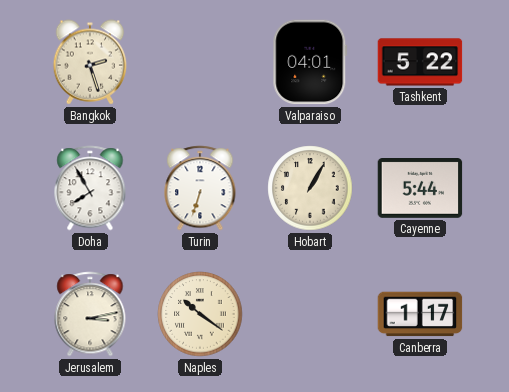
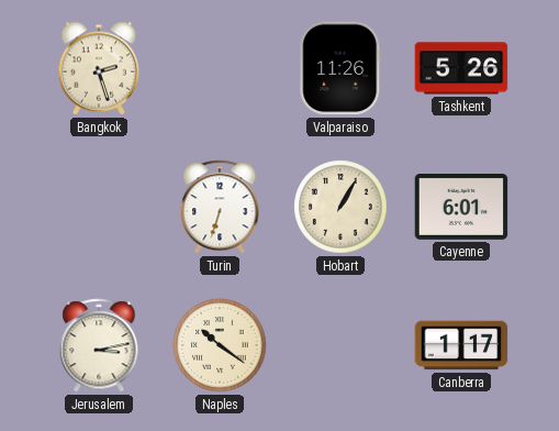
Valparaiso: 04:01 -> 11:26 (340, 68)
Tashkent: 5:22 -> 5:26 (461, 68)
Doha: 7:55 -> none (90, 188)
Cayenne: 5:44 -> 6:01 (461, 208)
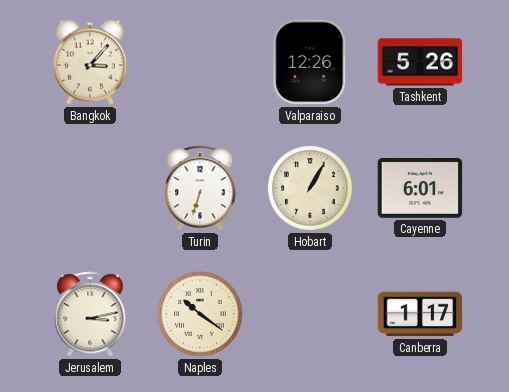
Bangkok: 2:27 -> 3:07 (90, 62)
Valparaiso: 11:26 -> 12:26 (310, 62)
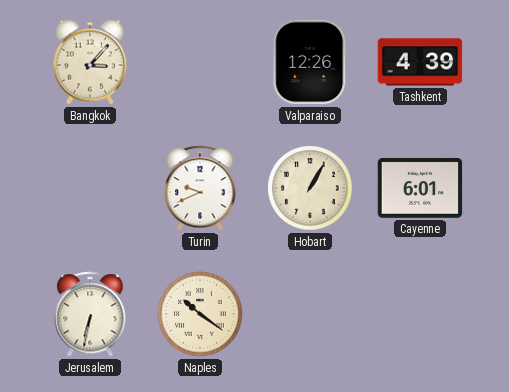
Tashkent: 5:26 -> 4:39 (420, 62)
Turin: 6:33 -> 9:41 (200, 188)
Jerusalem: 3:13 -> 6:32 (90, 314)
Canberra: 1:17 -> none (420, 314)
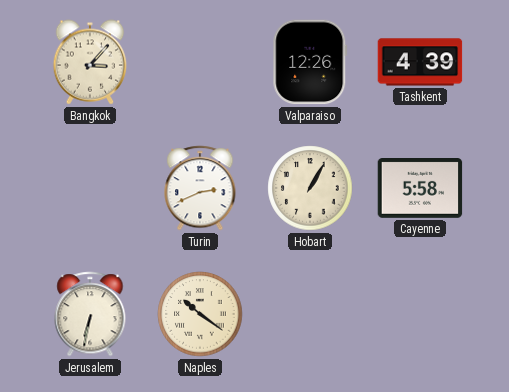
Turin: 9:41 -> 2:41 (200, 188)
Cayenne: 6:01 -> 5:58 (420, 189)
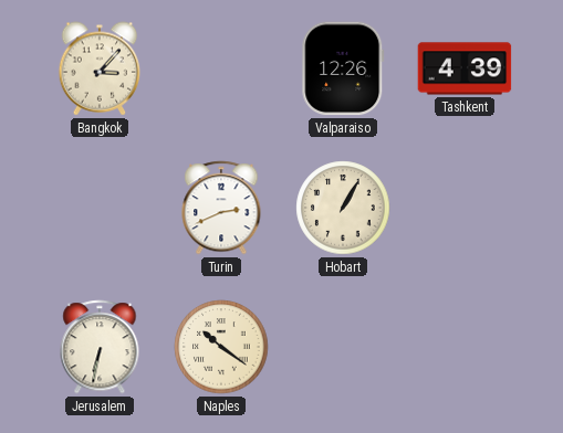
Cayenne: 5:58 -> none (420, 189)
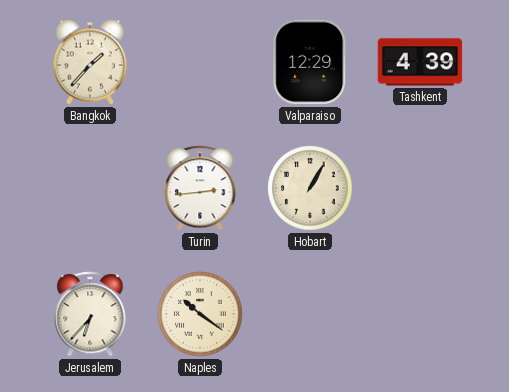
Bangkok: 3:07 -> 1:37 (90, 62)
Valparaiso: 12:26 -> 12:29 (310, 62)
Turin: 2:41 -> 2:44 (200, 188)
Jerusalem: 6:32 -> 6:37 (90, 314)
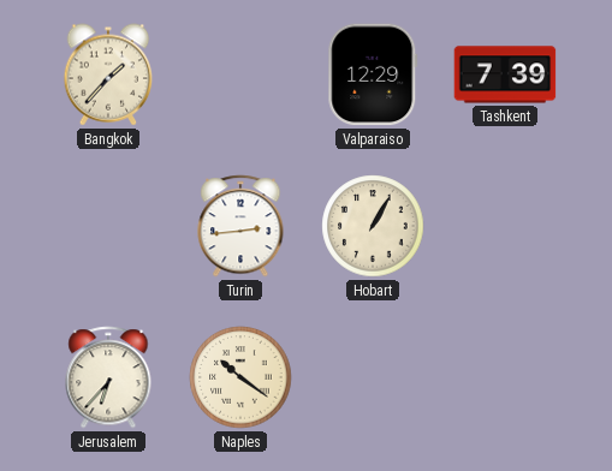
Tashkent: 4:39 -> 7:39 (505, 74)
